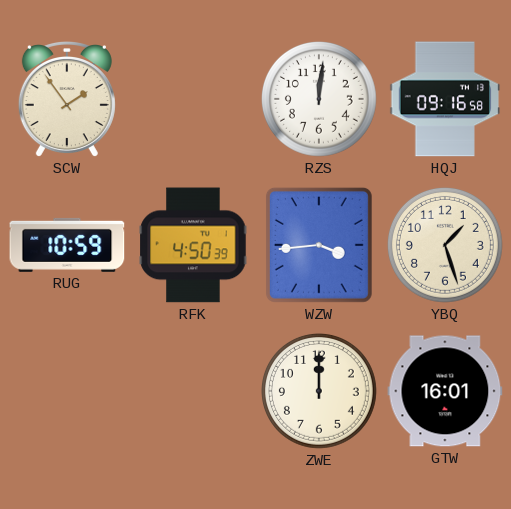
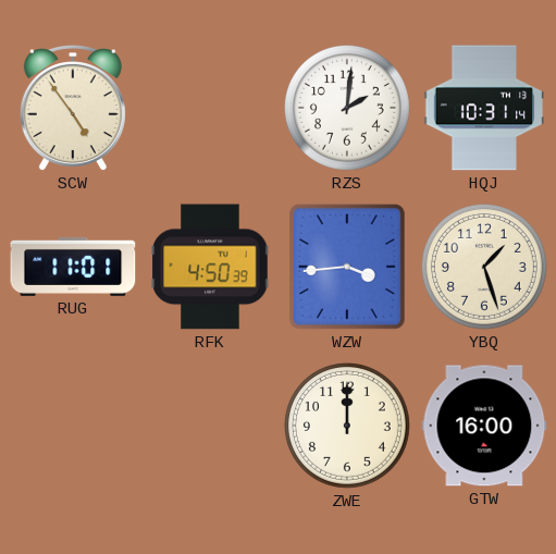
SCW: 1:54 -> 4:54 (73, 109)
RZS: 12:01 -> 2:01 (347, 108)
HQJ: 09:16 -> 10:31 (484, 108)
RUG: 10:59 -> 11:01 (73, 267)
GTW: 16:01 -> 16:00 (484, 426)
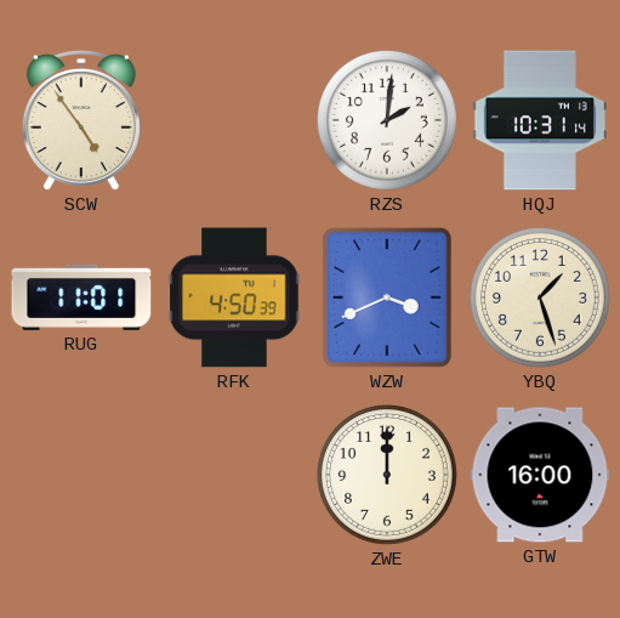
WZW: 3:44 -> 3:41 (387, 297)
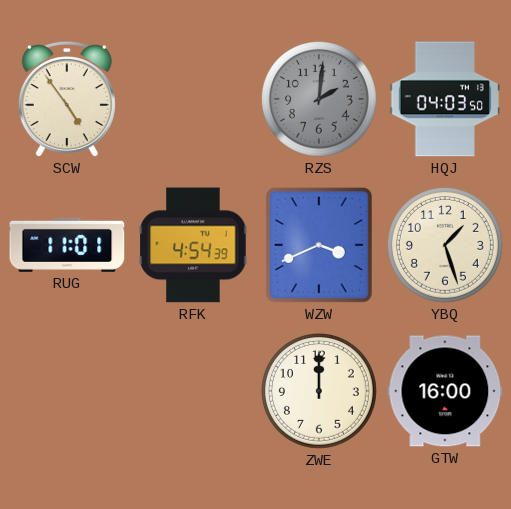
RZS dial: white -> grey (319, 99)
HQJ: 10:31 -> 04:03 (445, 99)
RFK: 4:50 -> 4:54 (193, 245)
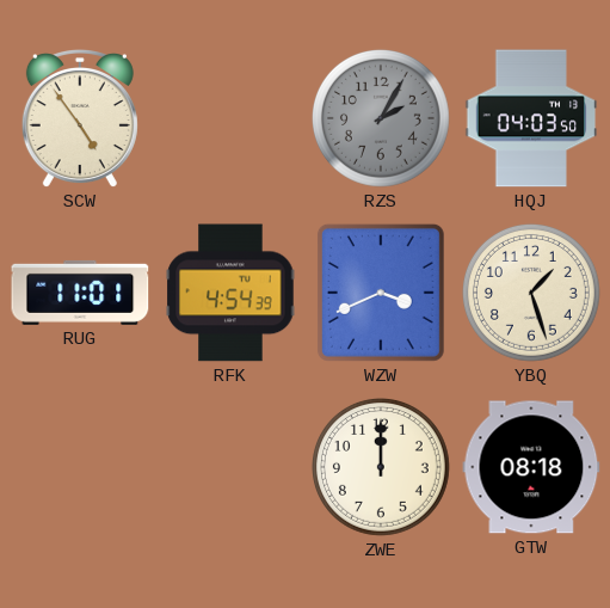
RZS: 2:01 -> 2:05 (381, 118)
GTW: 16:00 -> 08:18 (531, 467)
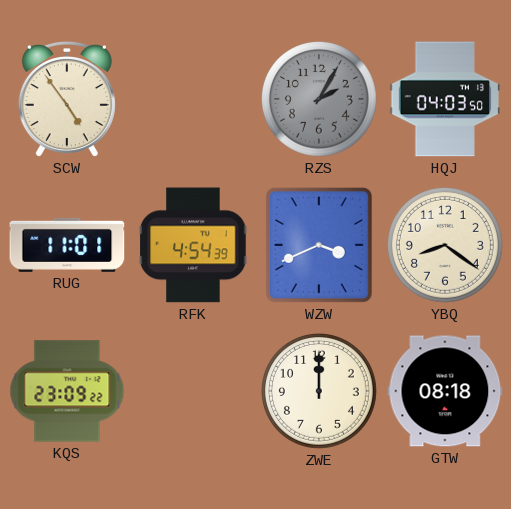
YBQ: 1:27 -> 8:21 (445, 245)
KQS: none -> 23:09 (67, 391)
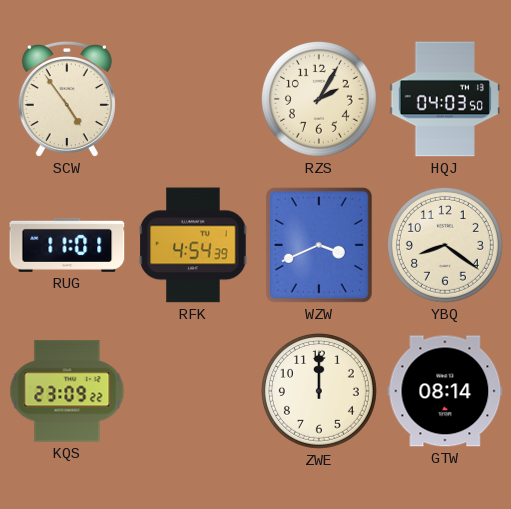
RZS dial: grey -> cream (319, 99)
GTW: 08:18 -> 08:14 (445, 391)
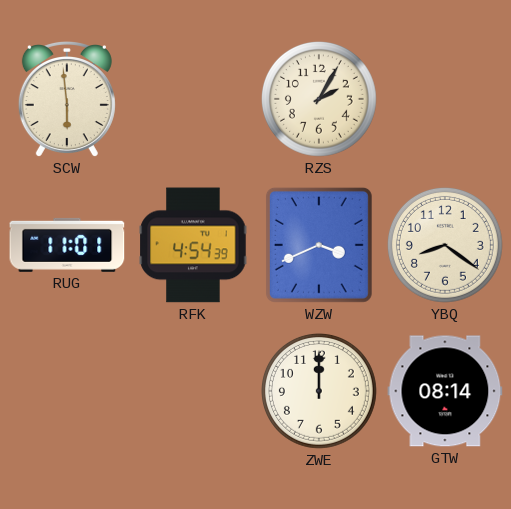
SCW: 4:54 -> 5:59 (67, 100)
HQJ: 04:03 -> none (445, 99)
KQS: 23:09 -> none (67, 391)
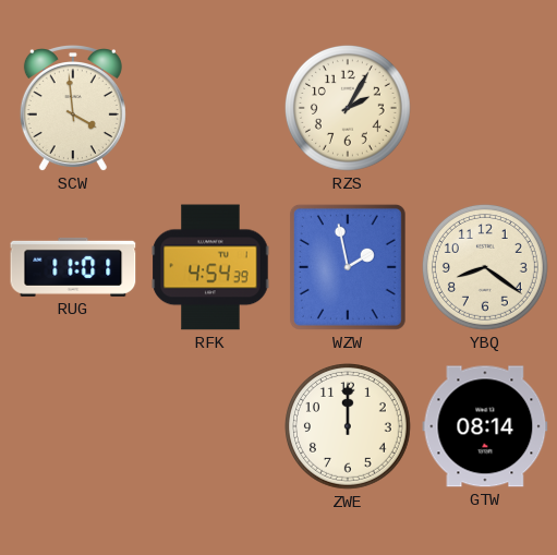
SCW: 5:59 -> 3:59 (73, 109)
WZW: 3:41 -> 1:58 (348, 267)
